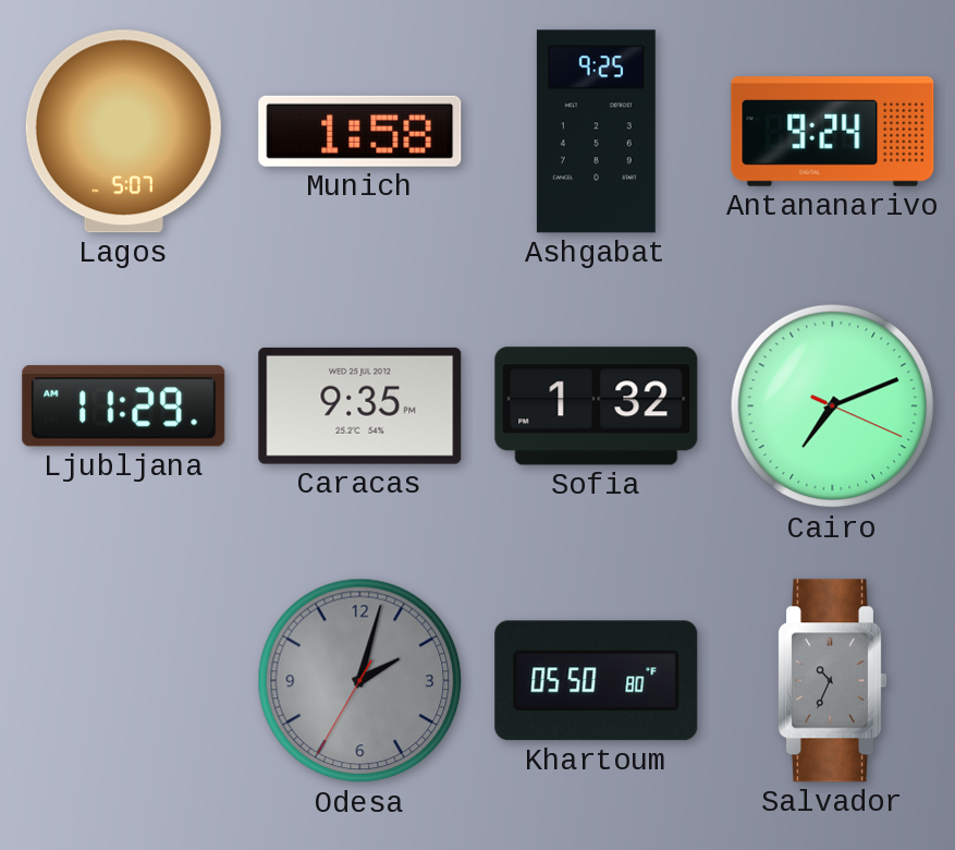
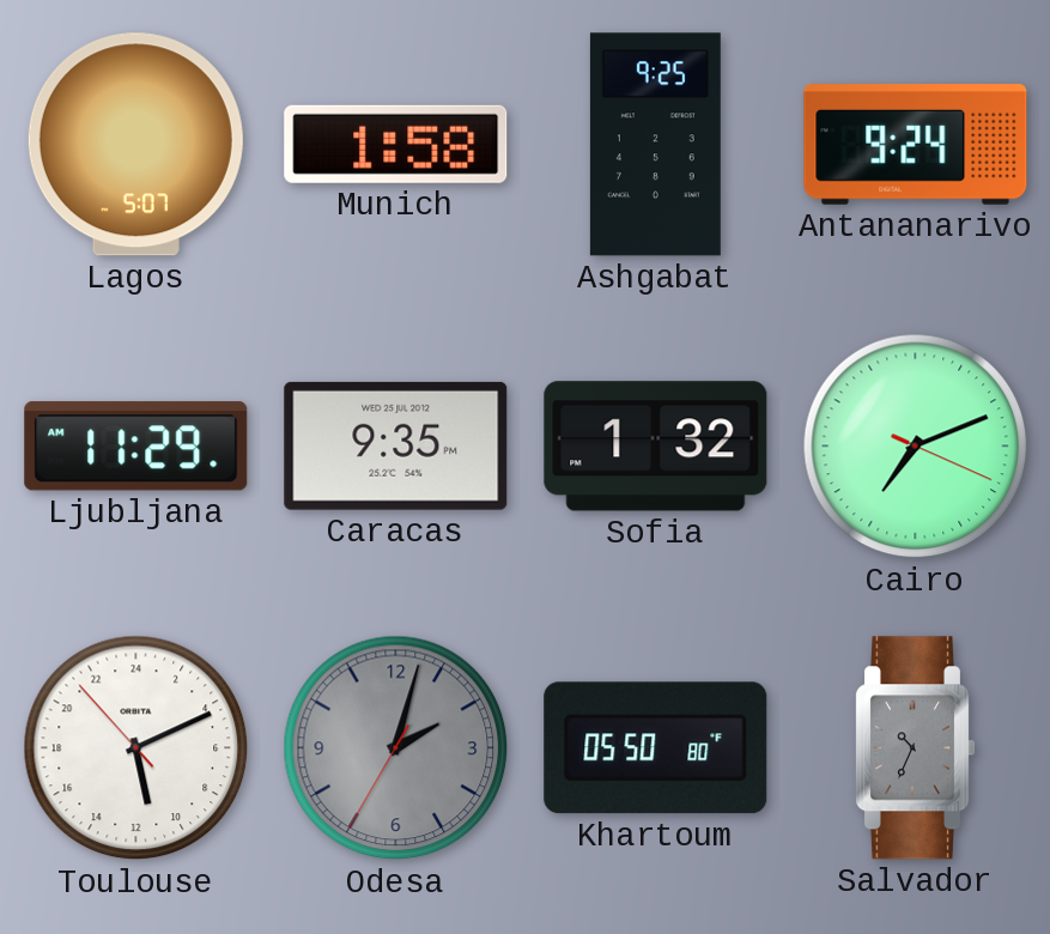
Toulouse: none -> 11:10 (136, 748)
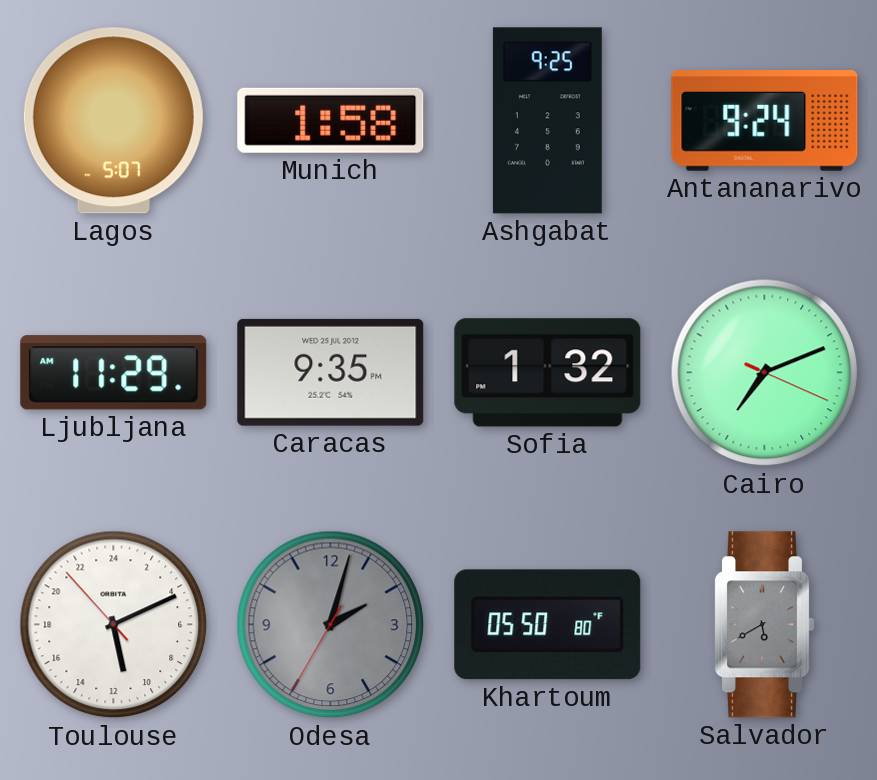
Salvador: 10:34 -> 5:40 (764, 625)
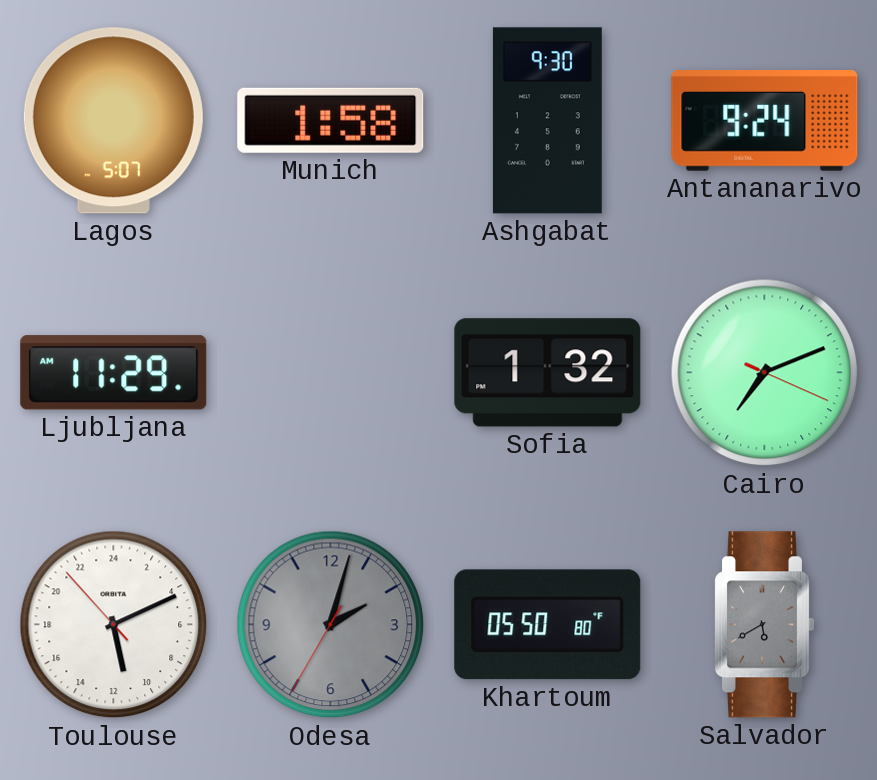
Ashgabat: 9:25 -> 9:30 (547, 121)
Caracas: 9:35 -> none (331, 372)
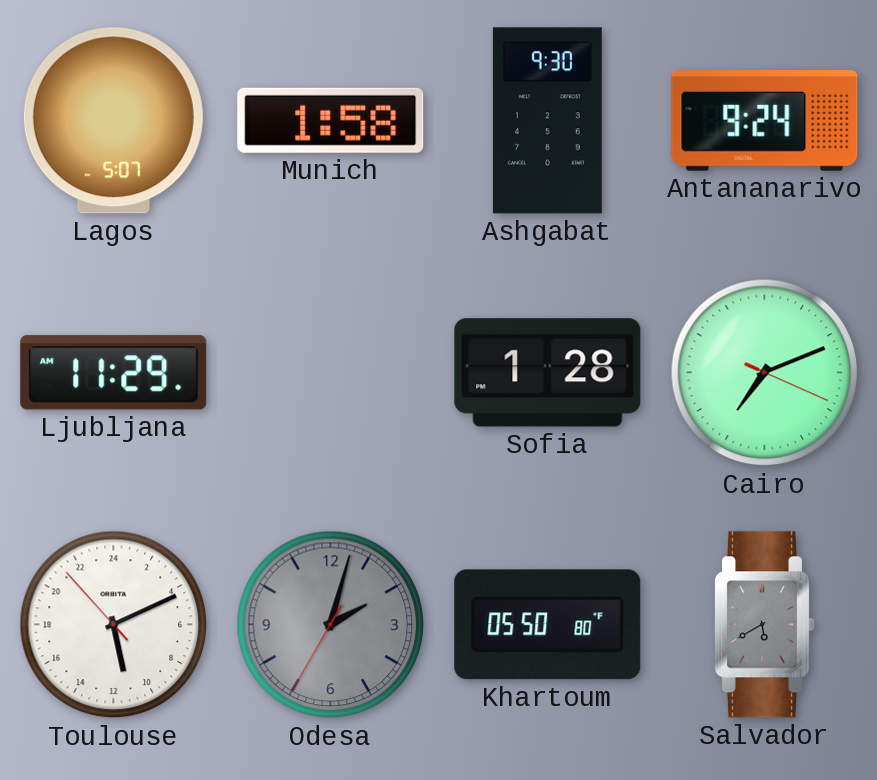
Sofia: 1:32 -> 1:28 (548, 373)
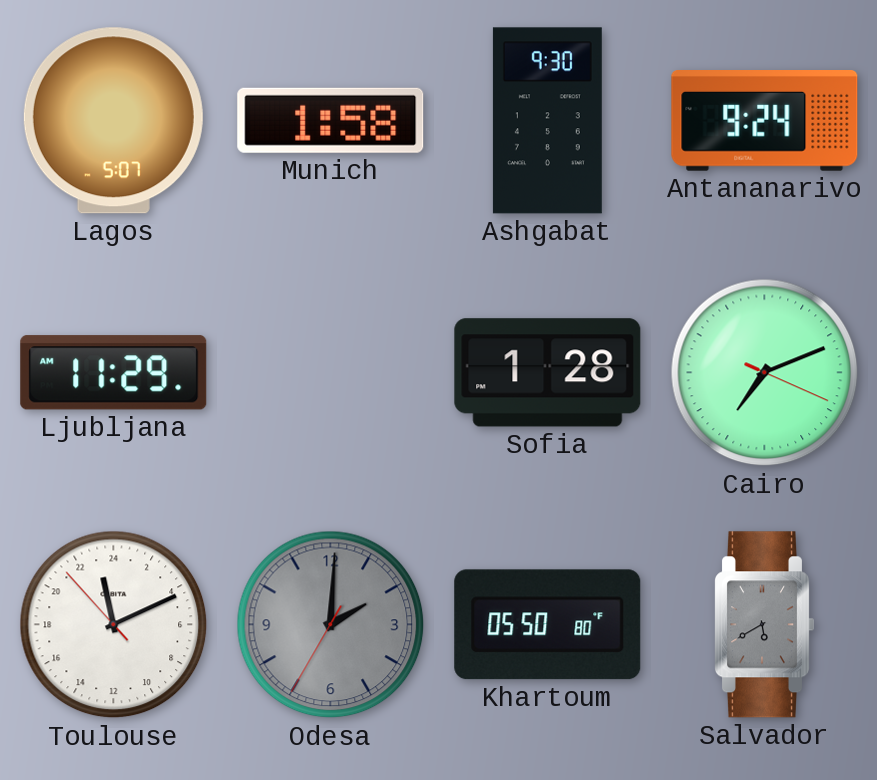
Toulouse: 11:10 -> 23:10 (114, 625)
Odesa: 2:02 -> 2:00 (331, 625)
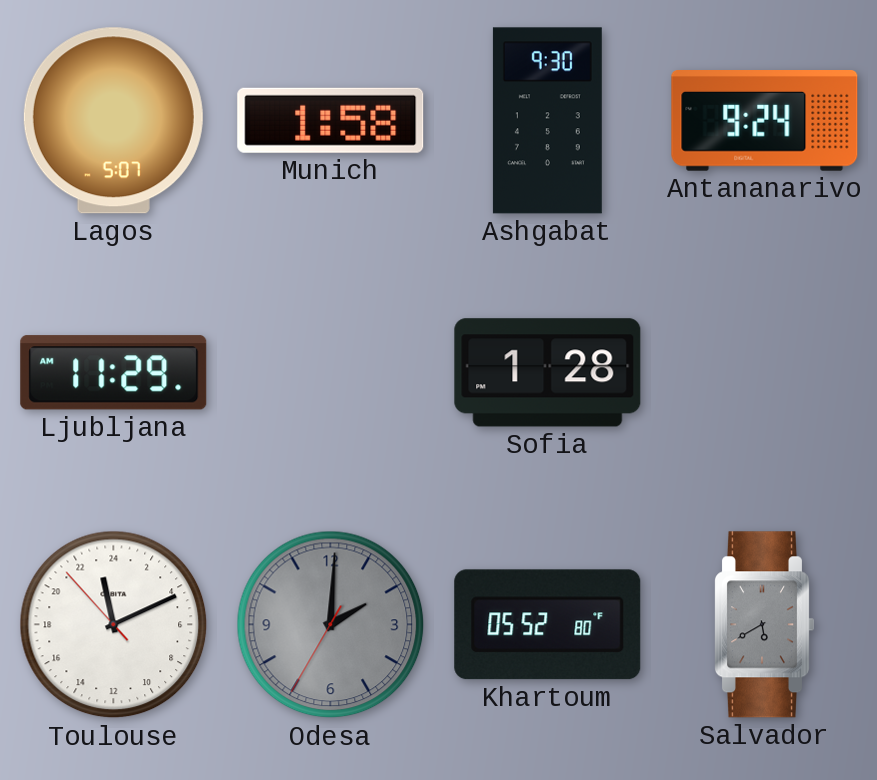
Cairo: 7:11 -> none (765, 373)
Khartoum: 05:50 -> 05:52 (548, 625)
